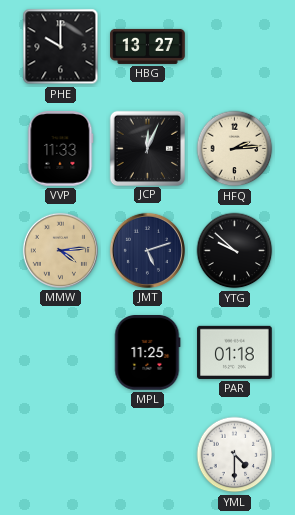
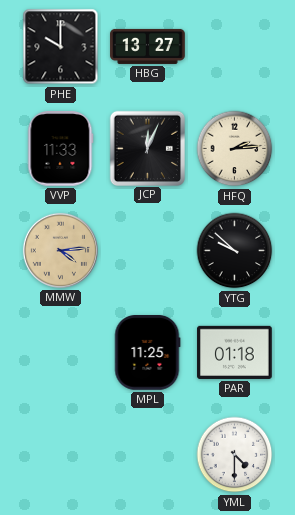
JMT: 5:12 -> none (147, 250)
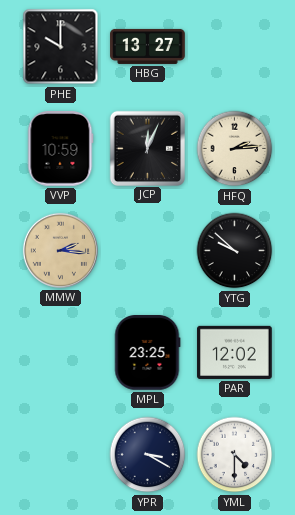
VVP: 11:33 -> 10:59 (61, 149)
MMW: 4:14 -> 2:16 (60, 250)
MPL: 11:25 -> 23:25 (147, 353)
PAR: 01:18 -> 12:02 (235, 352)
YPR: none -> 3:20 (148, 455)
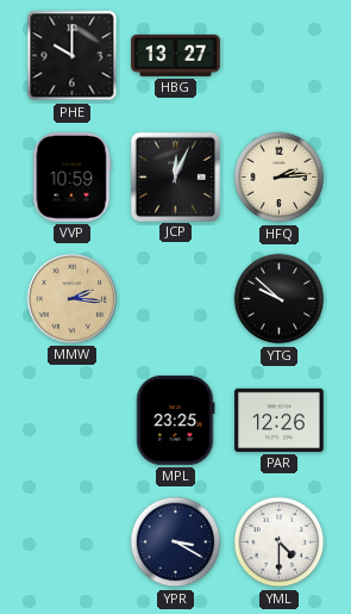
PAR: 12:02 -> 12:26 (280, 420)
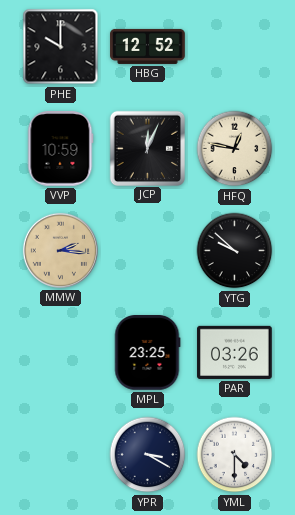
HBG: 13:27 -> 12:52 (148, 46)
HFQ: 2:14 -> 12:47 (235, 149)
PAR: 12:26 -> 03:26 (235, 352)
